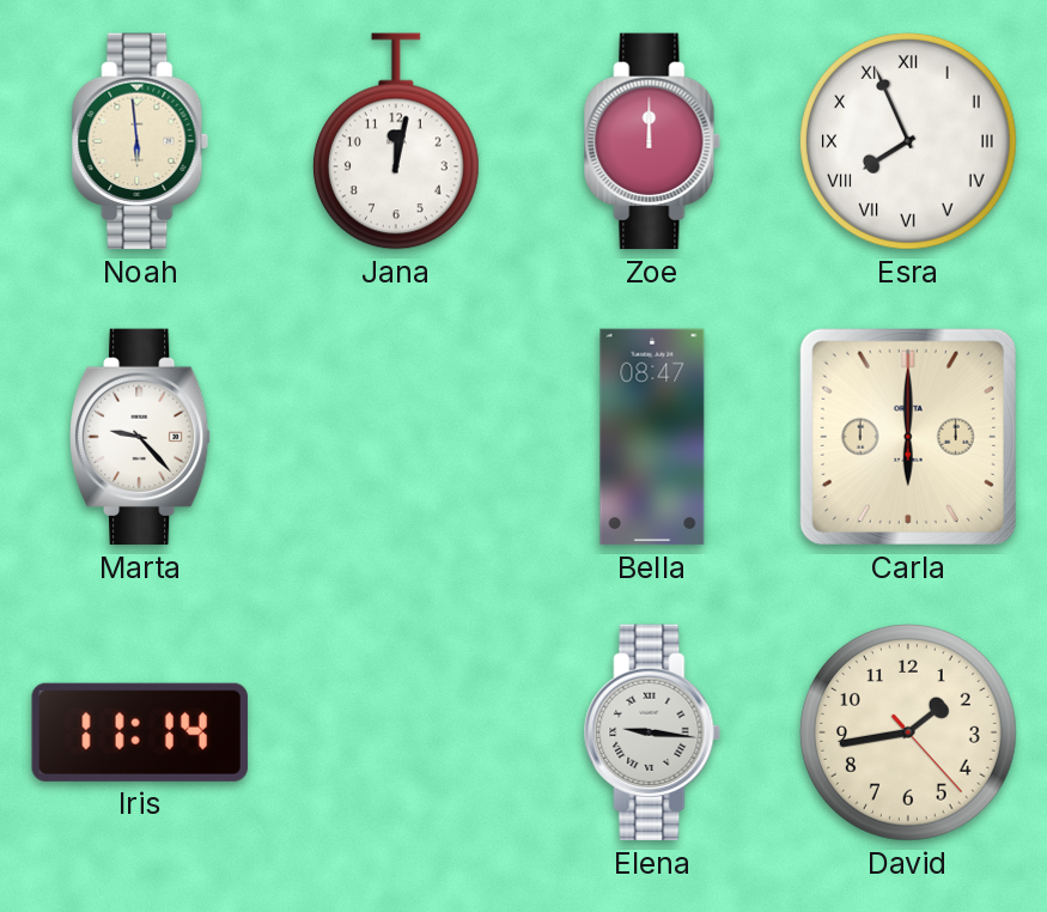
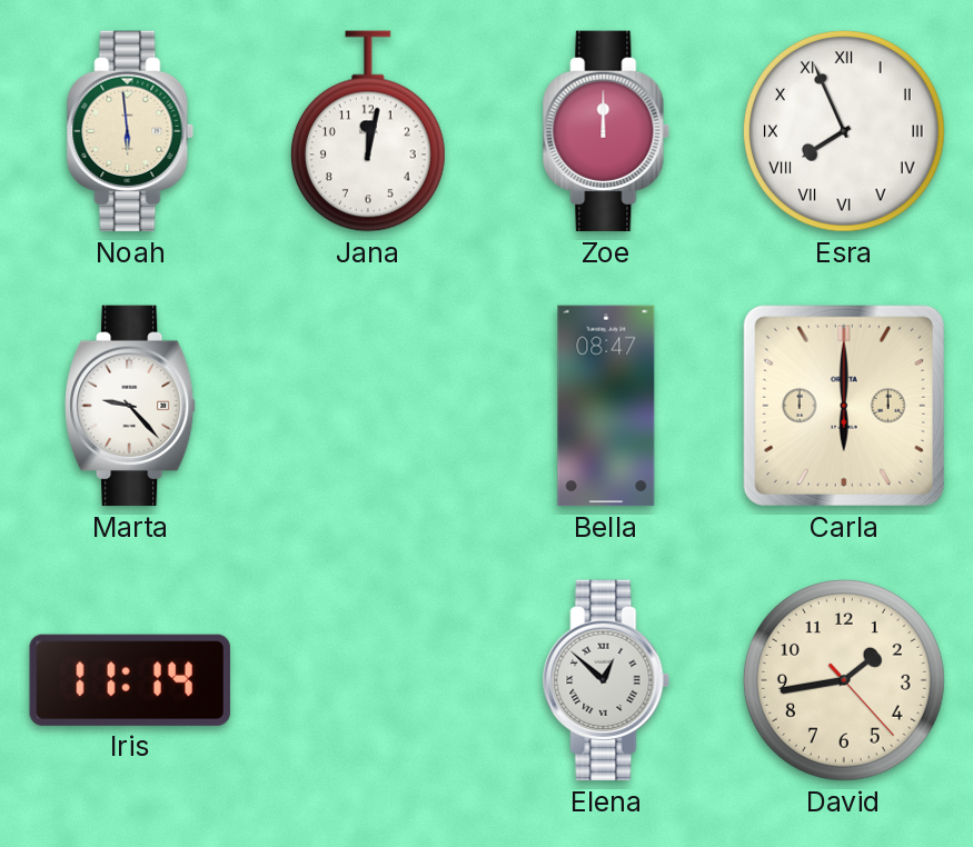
Elena: 9:16 -> 12:52 (606, 680)
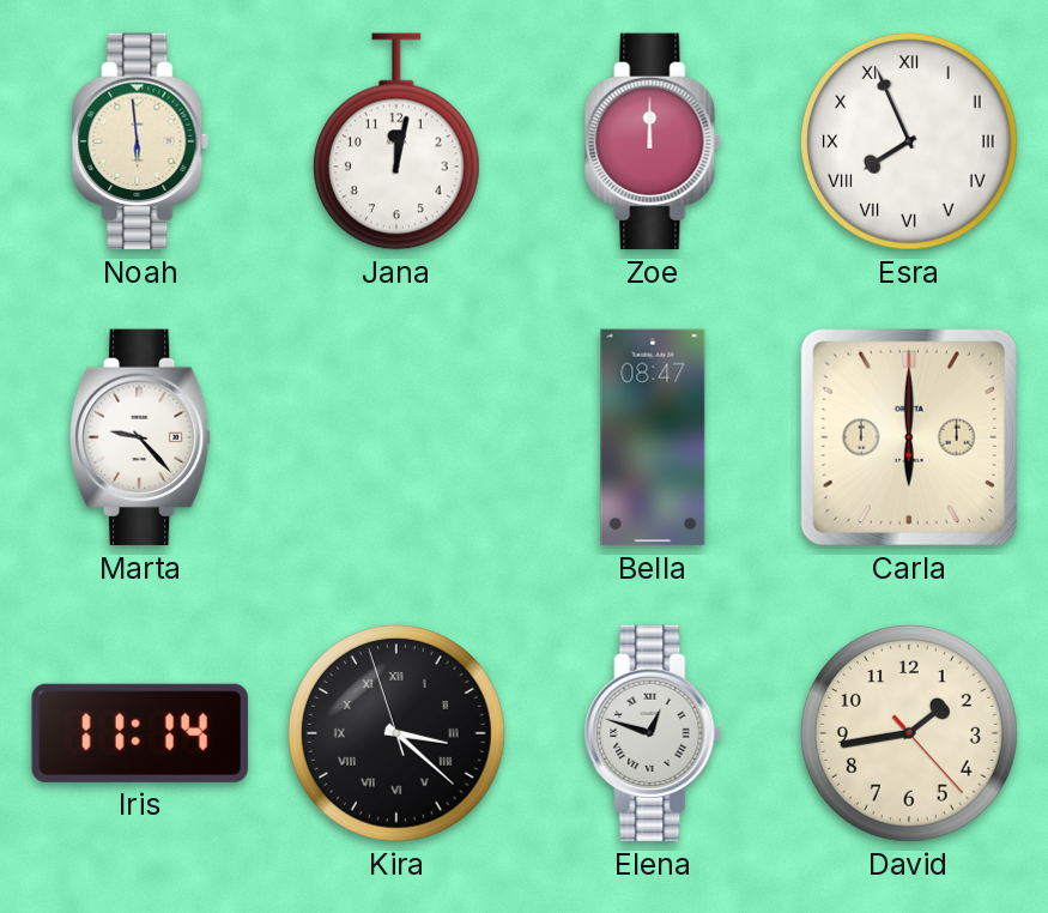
Kira: none -> 3:21 (398, 734)
Elena: 12:52 -> 12:48 (653, 733)
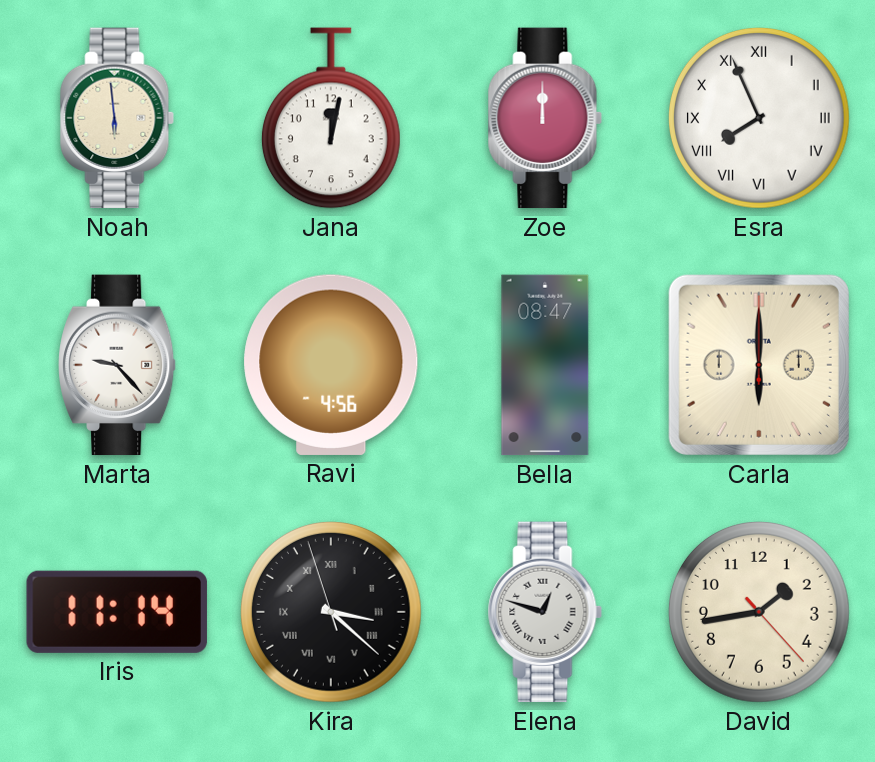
Ravi: none -> 4:56 (331, 365)
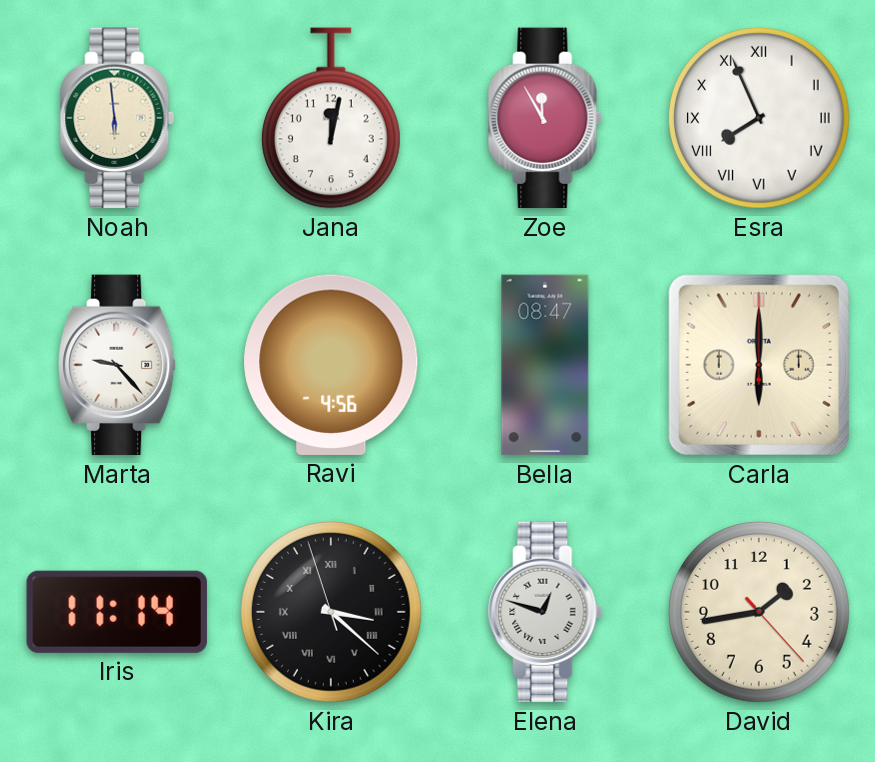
Zoe: 12:00 -> 11:55 (545, 118)
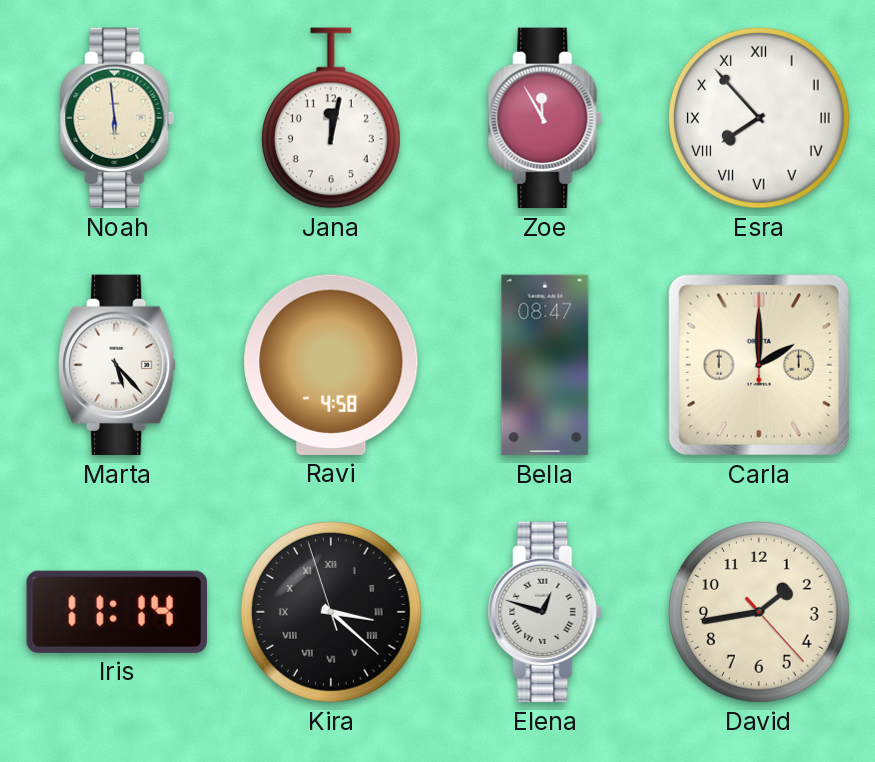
Esra: 7:56 -> 7:53 (760, 119)
Marta: 9:23 -> 5:23 (118, 365)
Ravi: 4:56 -> 4:58 (331, 365)
Carla: 6:00 -> 2:00 (759, 365)
